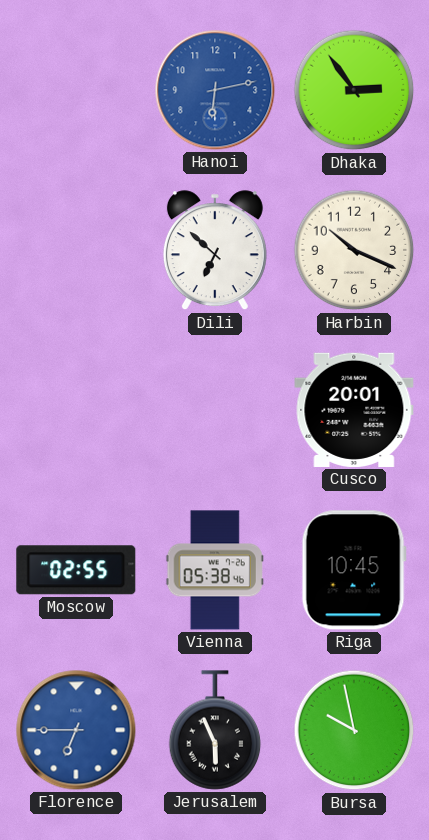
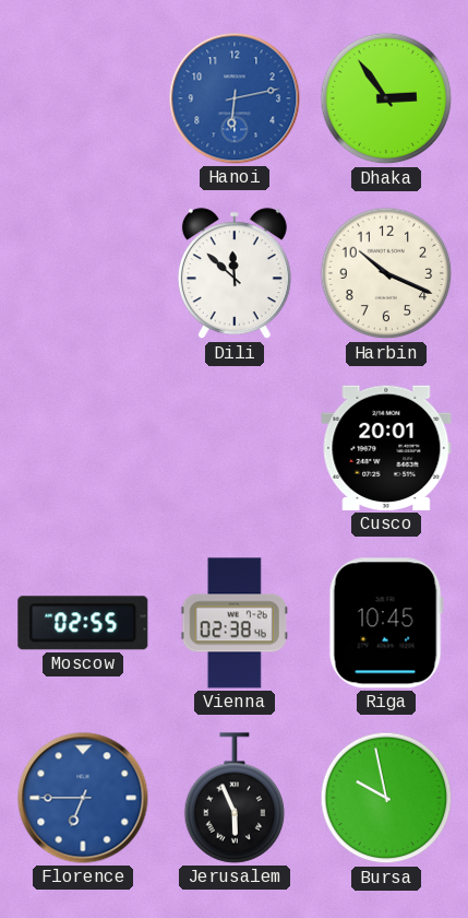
Dili: 6:52 -> 11:52 (235, 274)
Vienna: 05:38 -> 02:38 (235, 623)
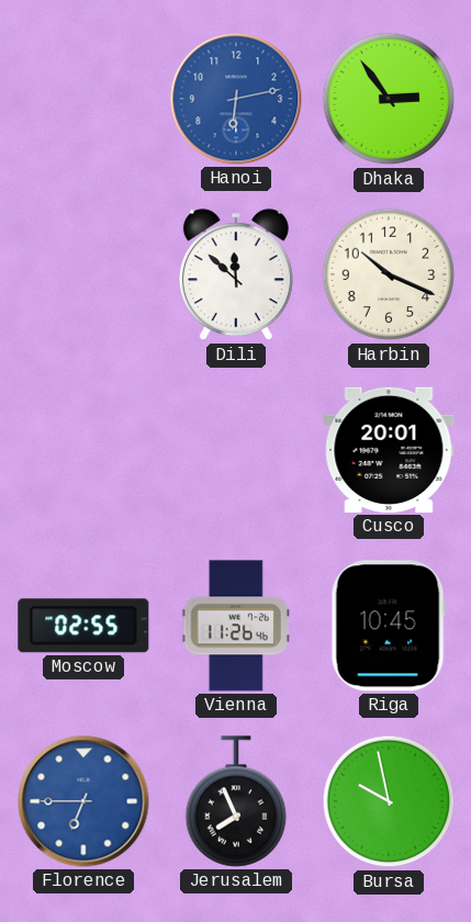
Vienna: 02:38 -> 11:26 (236, 626)
Jerusalem: 5:56 -> 7:56 (236, 801)
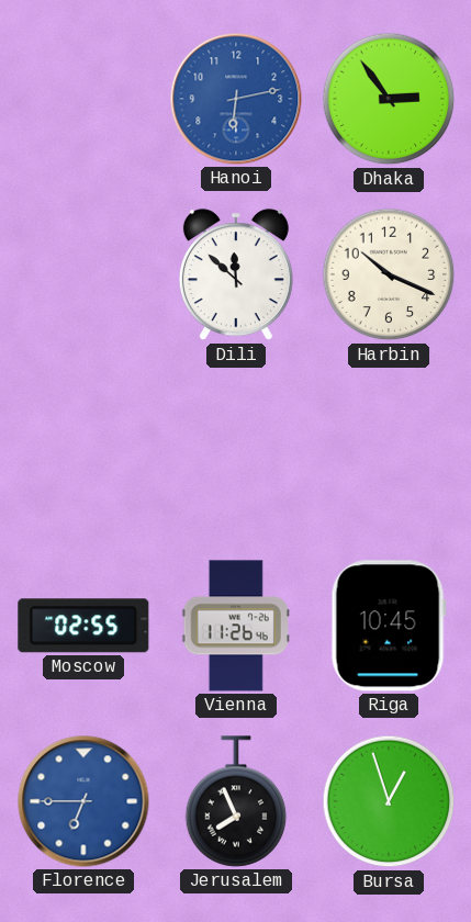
Cusco: 20:01 -> none (389, 450)
Bursa: 9:58 -> 12:57 (389, 801)
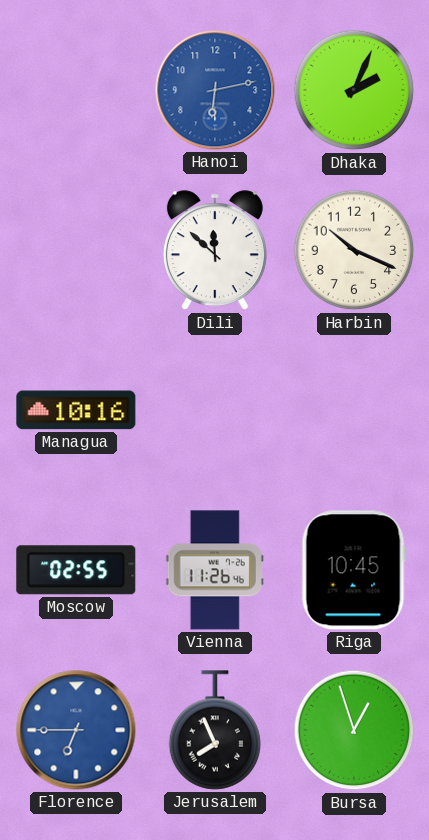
Dhaka: 2:54 -> 2:04 (354, 90)
Managua: none -> 10:16 (76, 410)
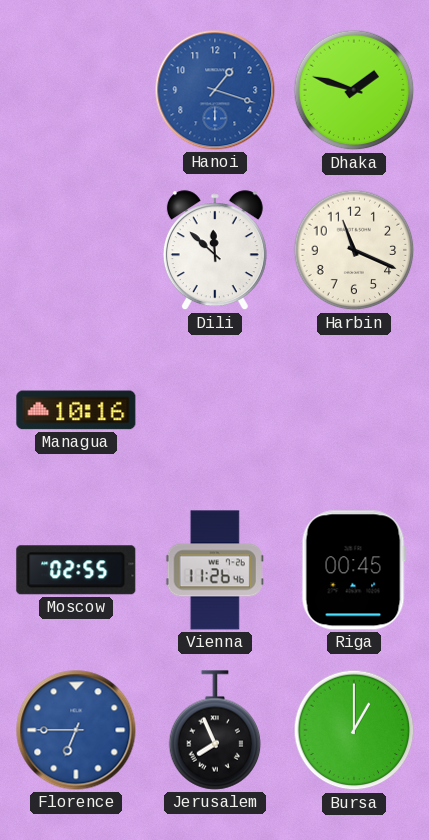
Hanoi: 6:13 -> 1:18 (215, 90)
Dhaka: 2:04 -> 1:48 (354, 90)
Harbin: 10:19 -> 11:19 (354, 250)
Riga: 10:45 -> 00:45 (354, 570)
Bursa: 12:57 -> 1:00 (354, 730)
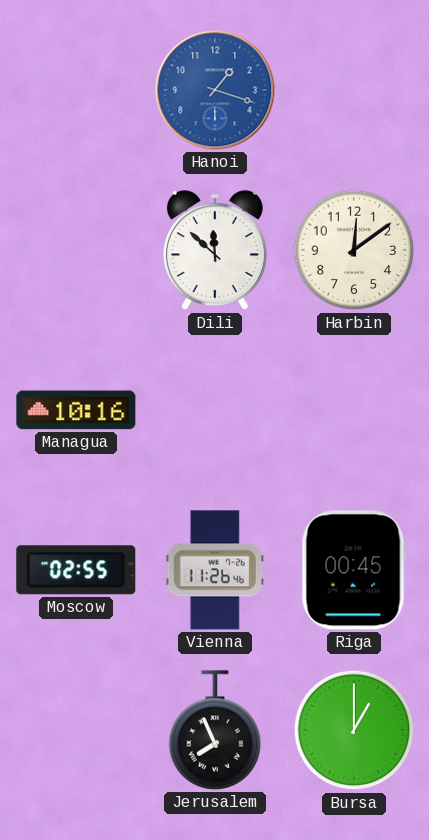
Dhaka: 1:48 -> none (354, 90)
Harbin: 11:19 -> 12:09 (354, 250)
Florence: 6:45 -> none (76, 730)
